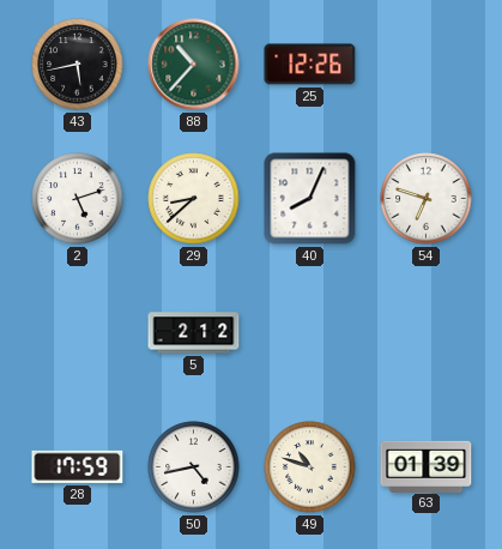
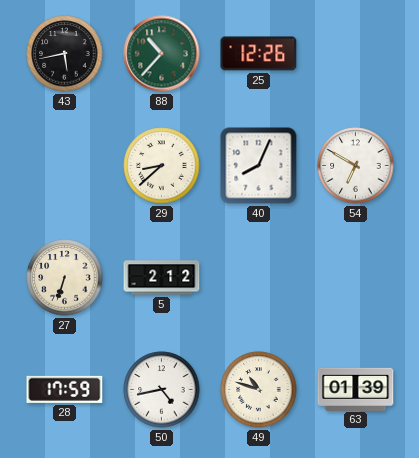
2: 5:12 -> none (78, 199)
54: 6:48 -> 6:50 (356, 166)
27: none -> 6:33 (65, 278)
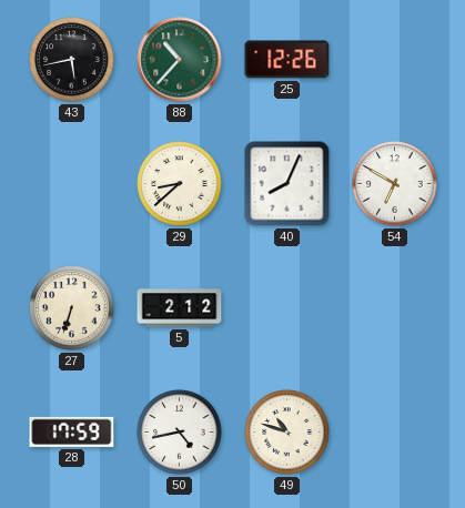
63: 01:39 -> none (356, 389)
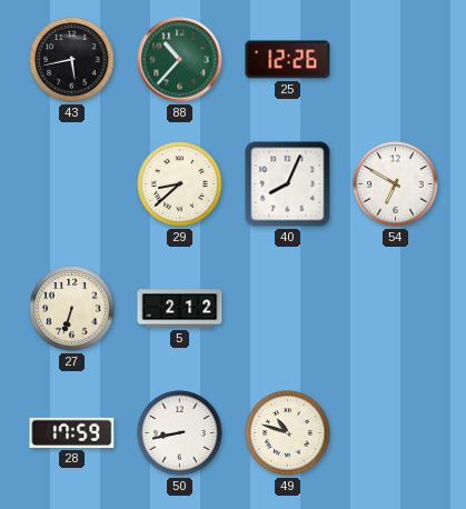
50: 4:43 -> 8:43 (180, 433)
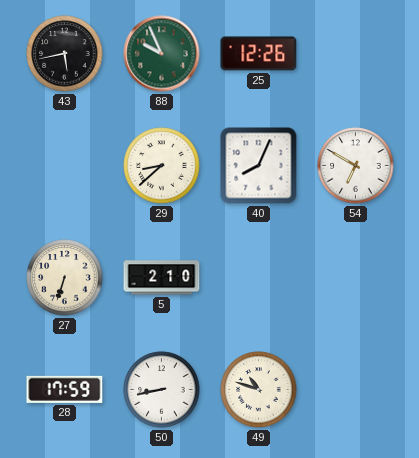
88: 10:37 -> 9:56 (162, 54)
5: 2:12 -> 2:10 (162, 278)
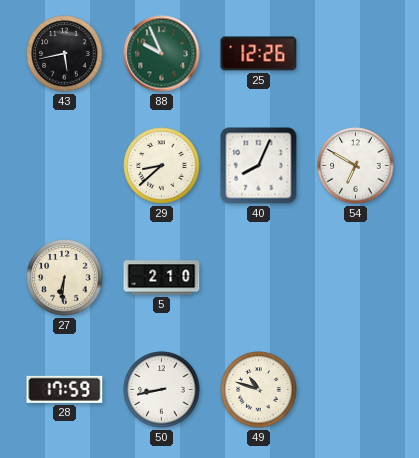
27: 6:33 -> 6:31 (65, 278)
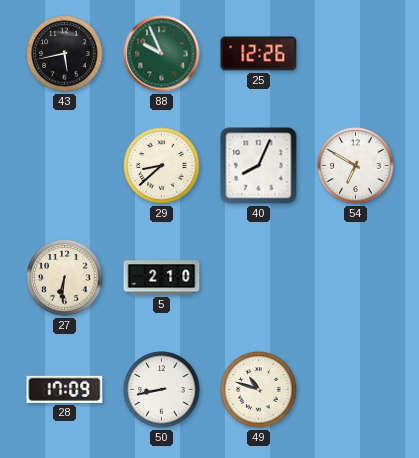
28: 17:59 -> 17:09 (65, 389)
